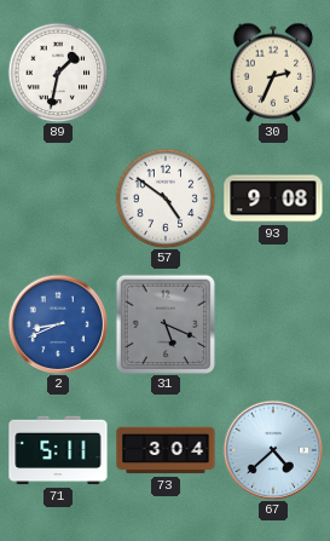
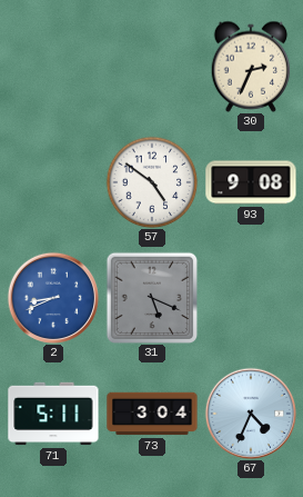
89: 1:32 -> none (58, 73)
67: 4:38 -> 4:34 (250, 412)
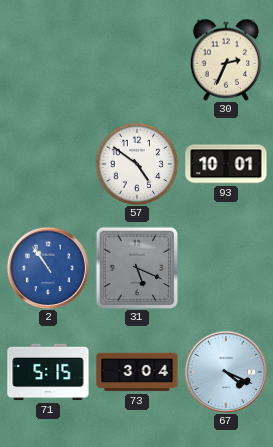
93: 9:08 -> 10:01 (226, 164)
2: 8:41 -> 10:54 (47, 267)
71: 5:11 -> 5:15 (48, 372)
67: 4:34 -> 4:19 (225, 371)
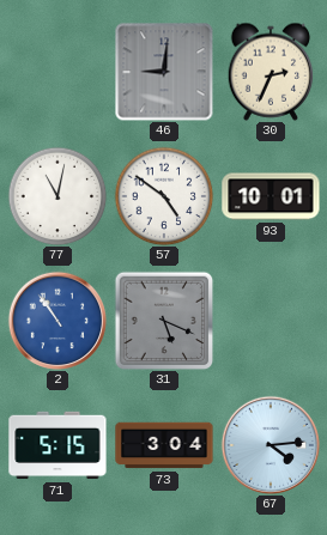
46: none -> 9:01 (164, 72)
77: none -> 11:02 (57, 196)
67: 4:19 -> 4:14 (270, 444)
